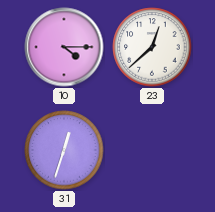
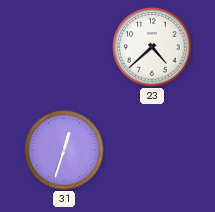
10: 4:15 -> none (64, 47)
23: 12:38 -> 4:38 (152, 47)
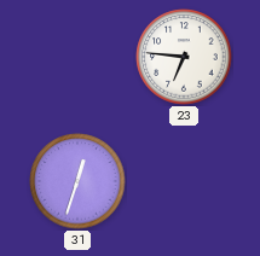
23: 4:38 -> 6:46 (184, 57)
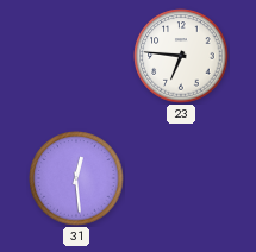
31: 12:33 -> 12:29 (76, 178)
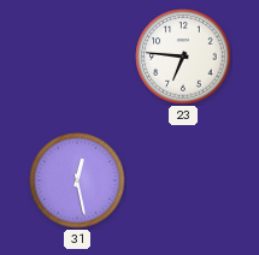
31: 12:29 -> 12:28 (77, 180)
